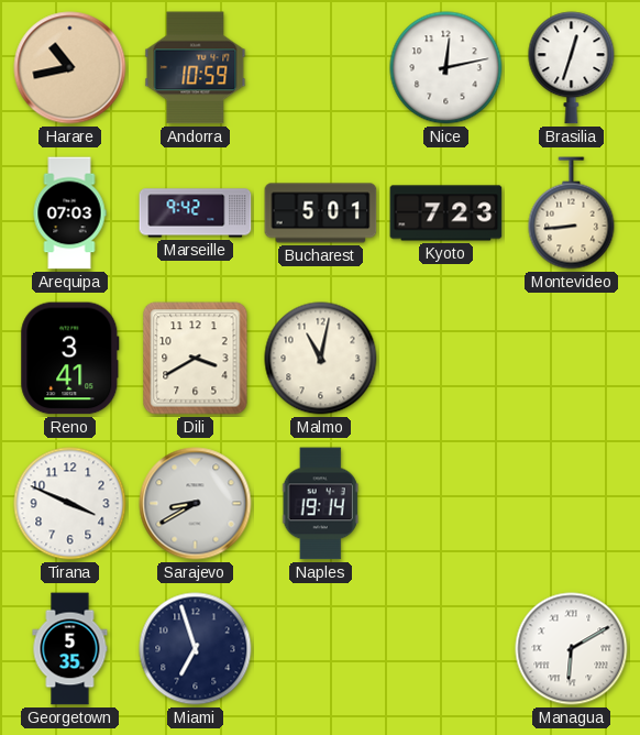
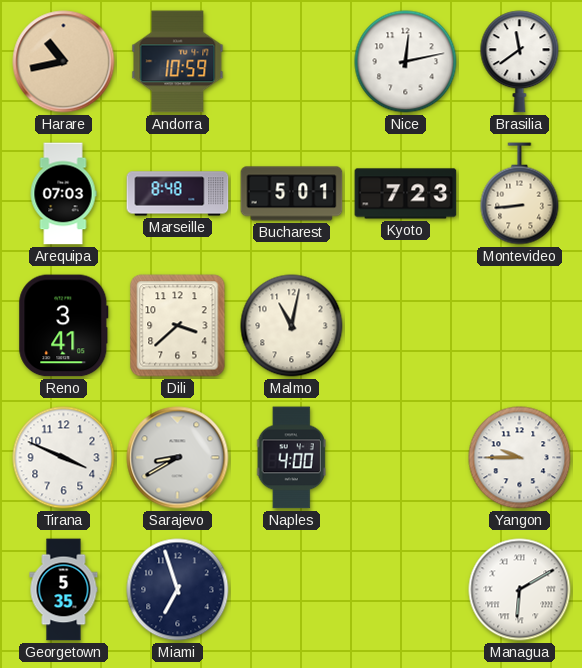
Brasilia: 12:33 -> 11:39 (520, 62)
Marseille: 9:42 -> 8:48 (178, 194)
Dili: 3:40 -> 3:38 (178, 326)
Naples: 19:14 -> 4:00 (291, 458)
Yangon: none -> 9:45 (520, 458)
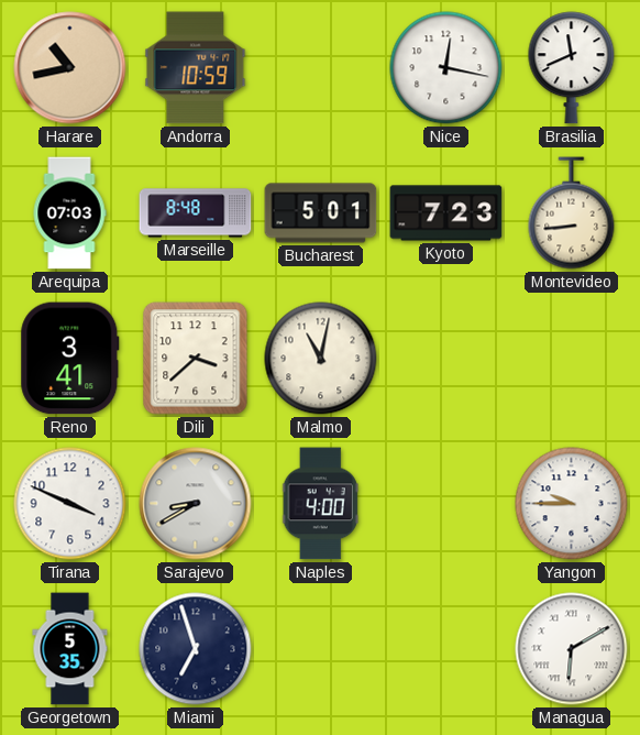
Nice: 12:13 -> 12:17 (446, 68)
Brasilia: 11:39 -> 11:41 (572, 68)
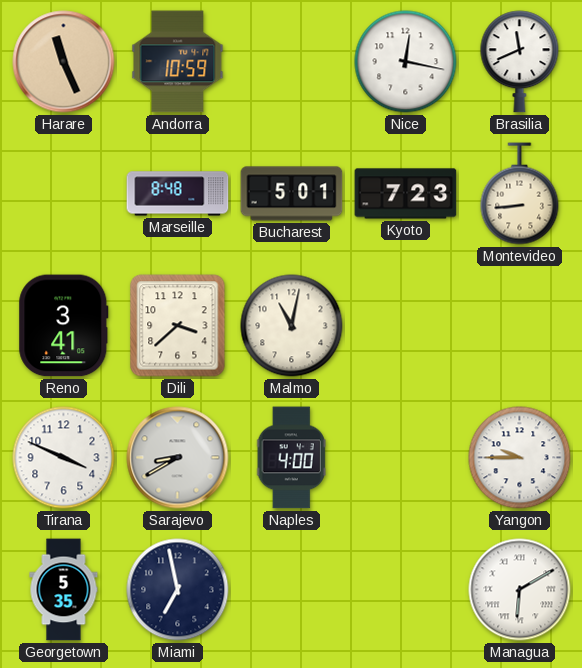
Harare: 10:43 -> 11:26 (64, 62)
Arequipa: 07:03 -> none (69, 213)
Miami: 6:57 -> 6:58 (178, 590)
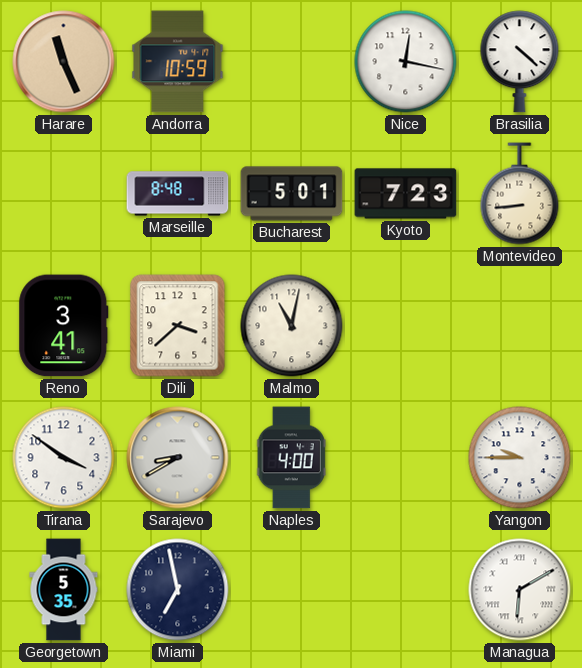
Brasilia: 11:41 -> 4:22 (520, 62)
Tirana: 3:49 -> 3:51 (64, 458)
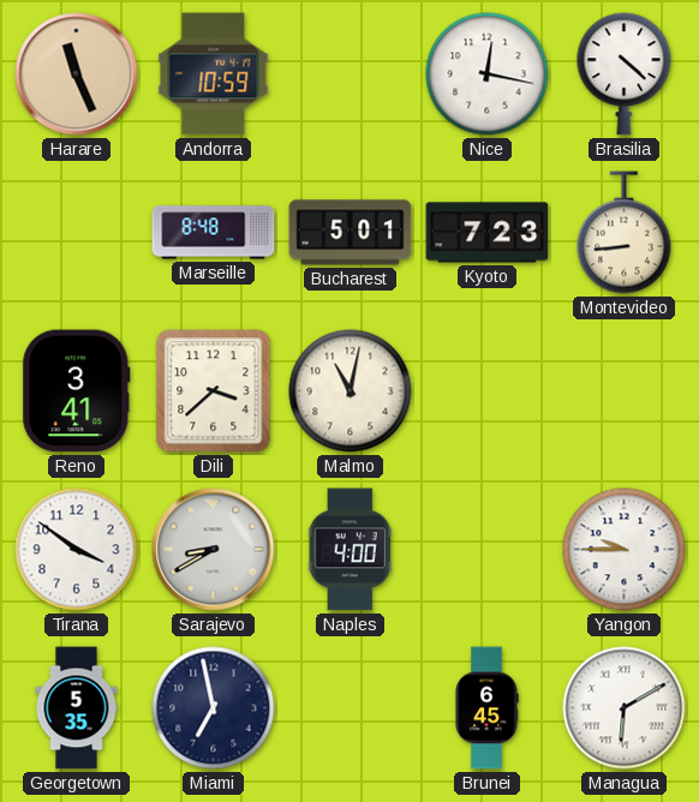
Brunei: none -> 6:45 (486, 708)
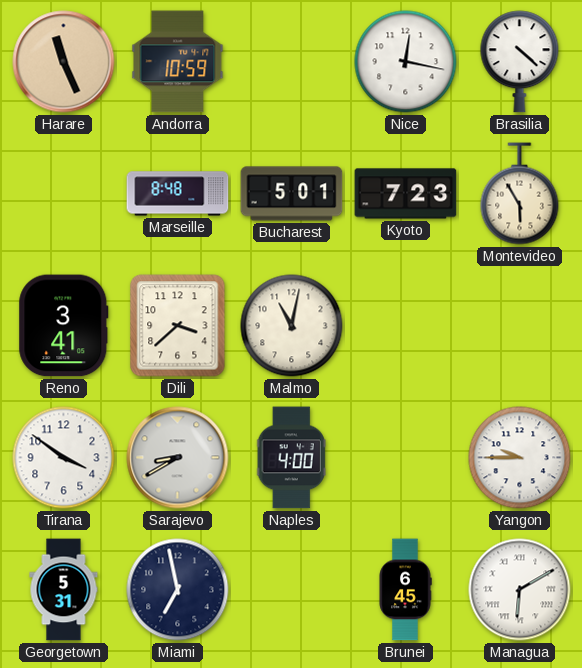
Montevideo: 8:44 -> 5:55 (520, 194)
Georgetown: 5:35 -> 5:31 (64, 590)
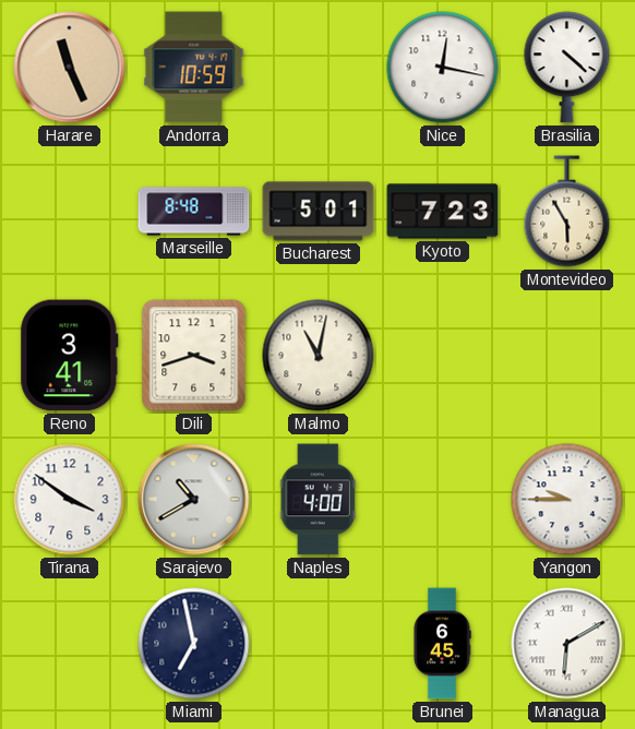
Dili: 3:38 -> 3:42 (194, 356)
Sarajevo: 8:40 -> 10:40 (194, 500)
Georgetown: 5:31 -> none (64, 590)
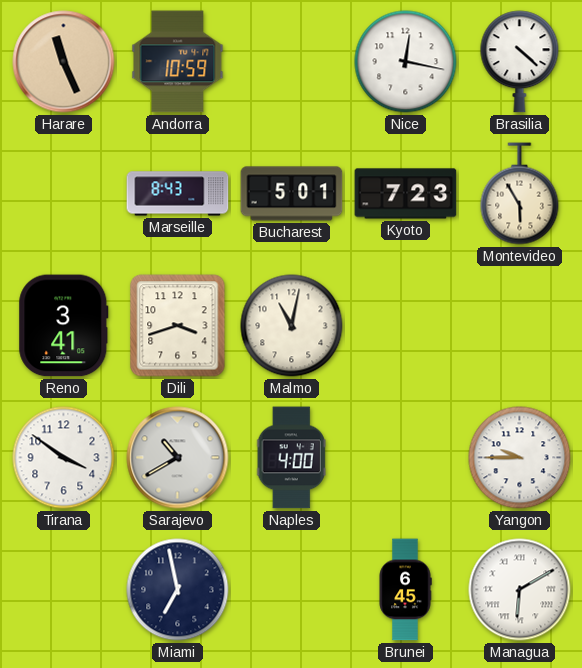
Marseille: 8:48 -> 8:43 (178, 194)
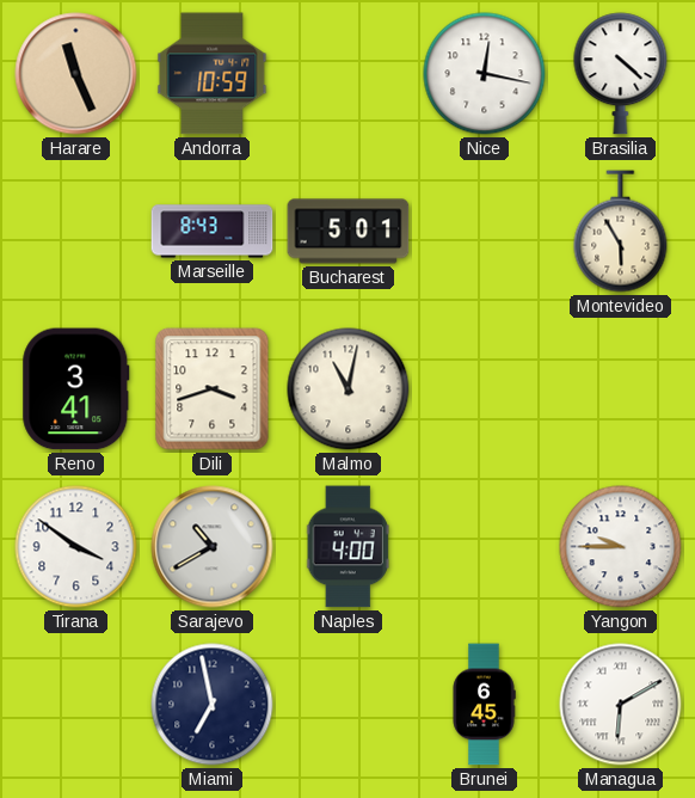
Kyoto: 7:23 -> none (406, 194)
